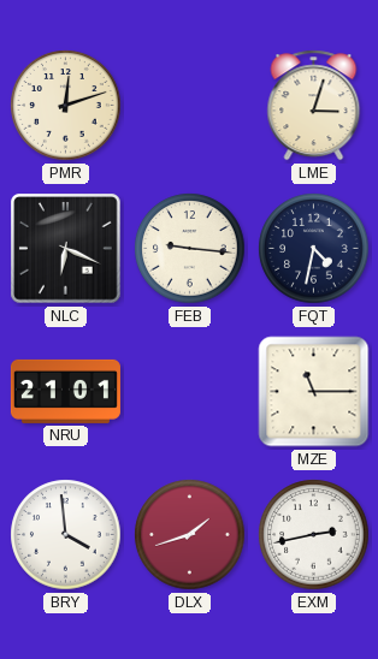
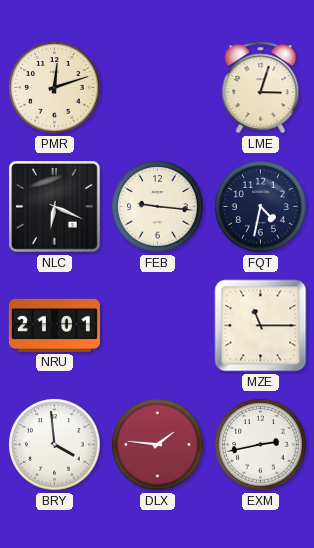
DLX: 1:42 -> 1:46 (158, 445)
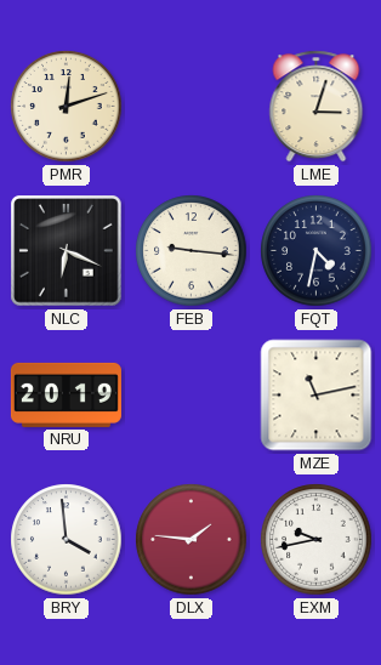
NRU: 21:01 -> 20:19 (66, 394)
MZE: 11:15 -> 11:13 (317, 396)
EXM: 2:43 -> 9:43 (317, 540)
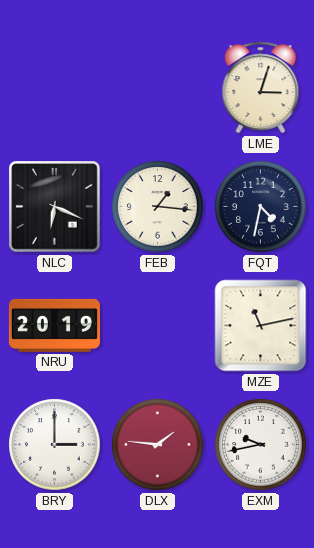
PMR: 12:12 -> none (67, 107)
FEB: 9:16 -> 1:16 (158, 207)
BRY: 3:59 -> 3:00 (55, 445)
